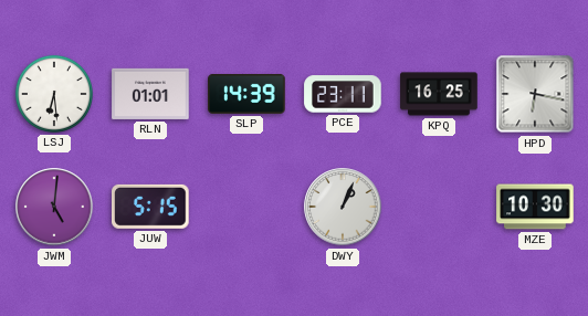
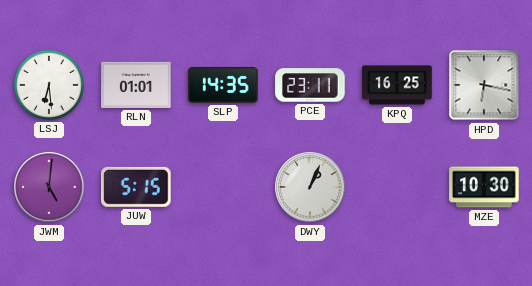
SLP: 14:39 -> 14:35 (223, 85)
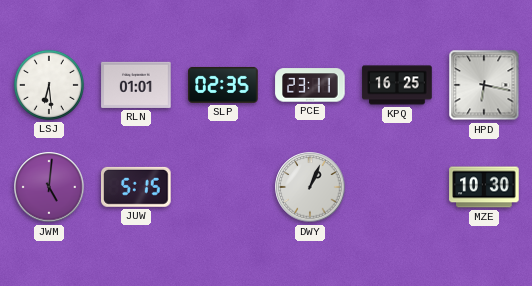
SLP: 14:35 -> 02:35 (223, 85)
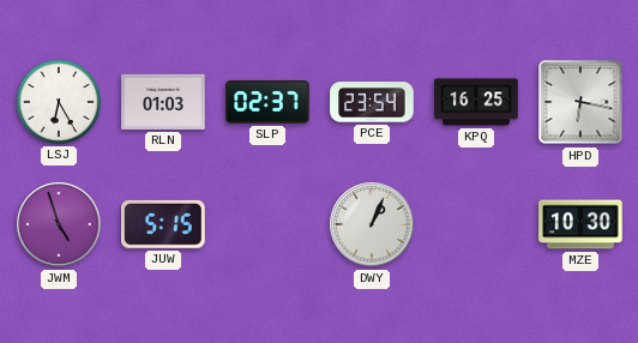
LSJ: 6:29 -> 6:25 (59, 102)
RLN: 01:01 -> 01:03 (163, 102)
SLP: 02:35 -> 02:37 (267, 102)
PCE: 23:11 -> 23:54 (372, 102)
JWM: 5:01 -> 4:57 (59, 224)
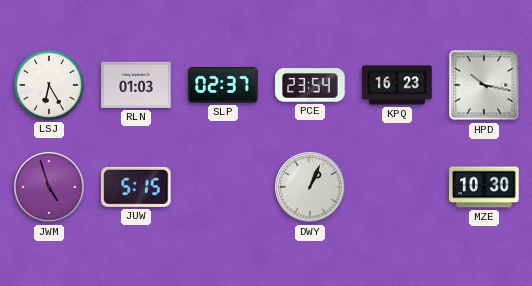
KPQ: 16:25 -> 16:23 (397, 85)
HPD: 6:17 -> 10:17 (484, 85)
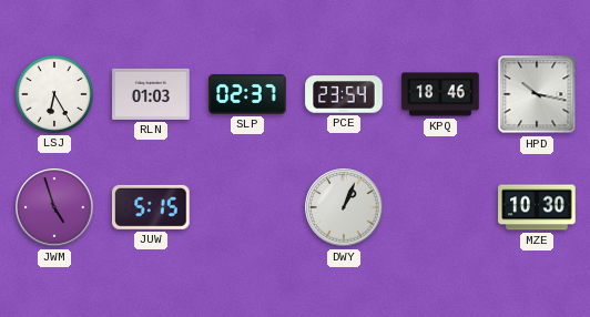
KPQ: 16:23 -> 18:46 (440, 94)
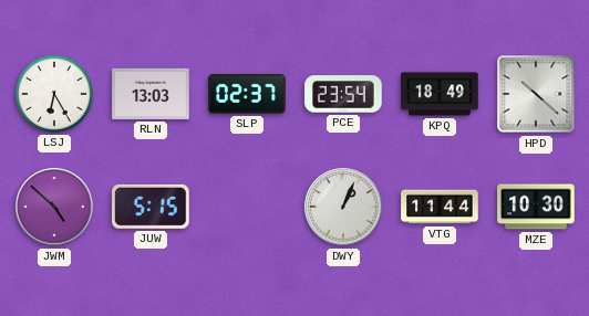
RLN: 01:03 -> 13:03 (151, 94)
KPQ: 18:46 -> 18:49 (440, 94)
HPD: 10:17 -> 10:22 (536, 94)
JWM: 4:57 -> 4:52 (54, 207)
VTG: none -> 11:44 (440, 207)
